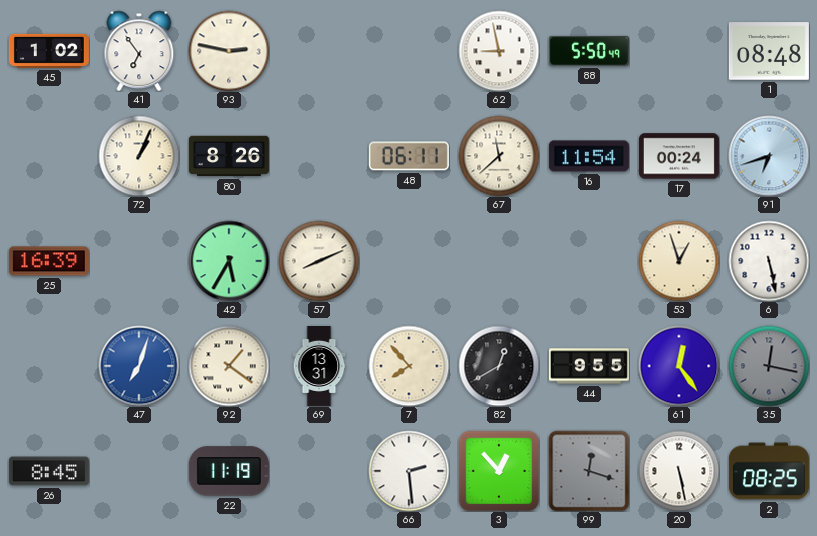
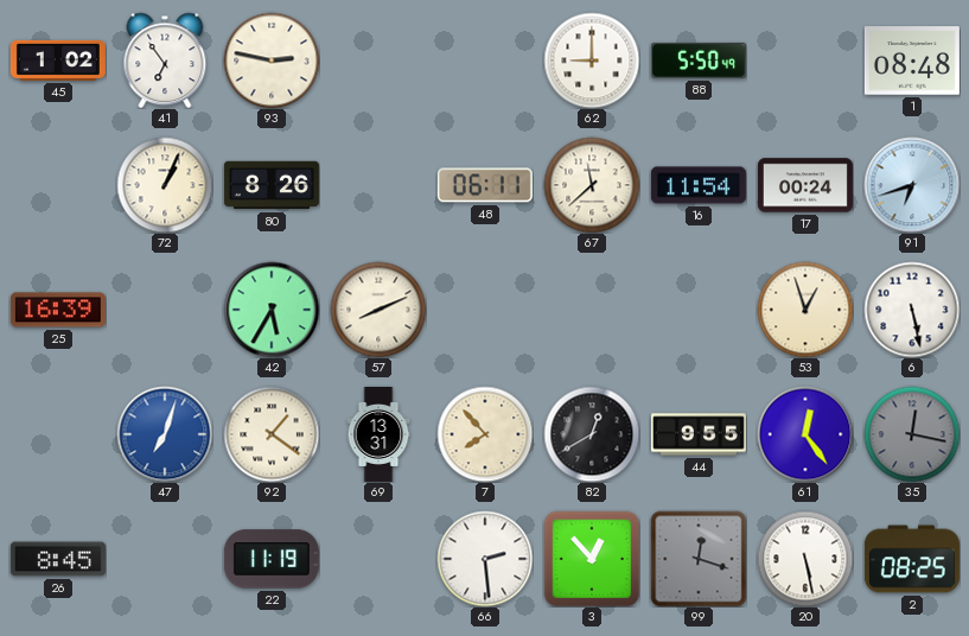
62: 8:58 -> 9:00 (592, 61)
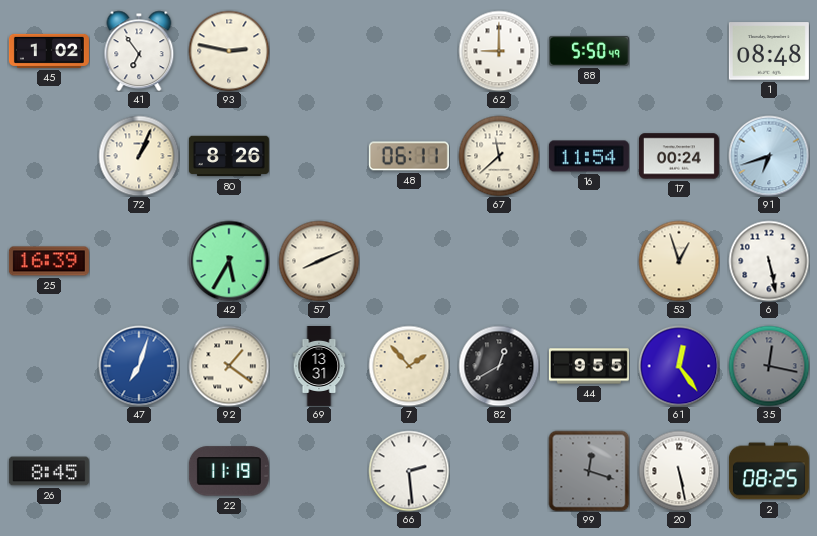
7: 7:53 -> 1:53 (409, 366)
3: 12:53 -> none (592, 559)
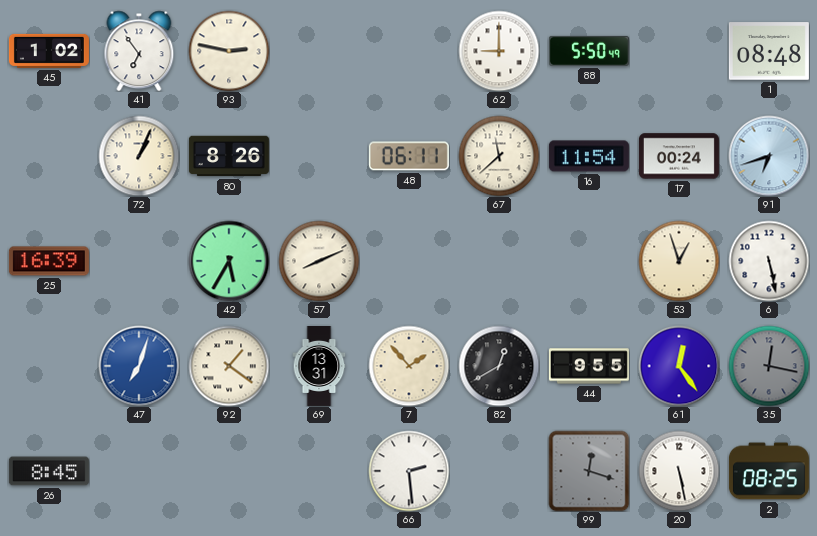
22: 11:19 -> none (229, 471)
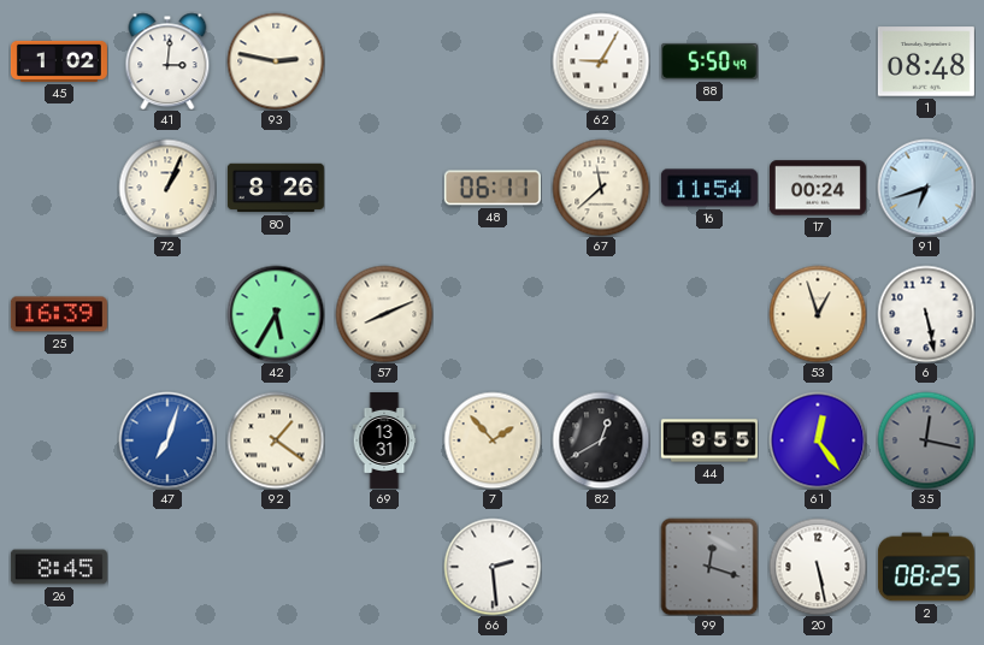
41: 6:54 -> 3:01 (167, 61)
62: 9:00 -> 9:05 (601, 61)
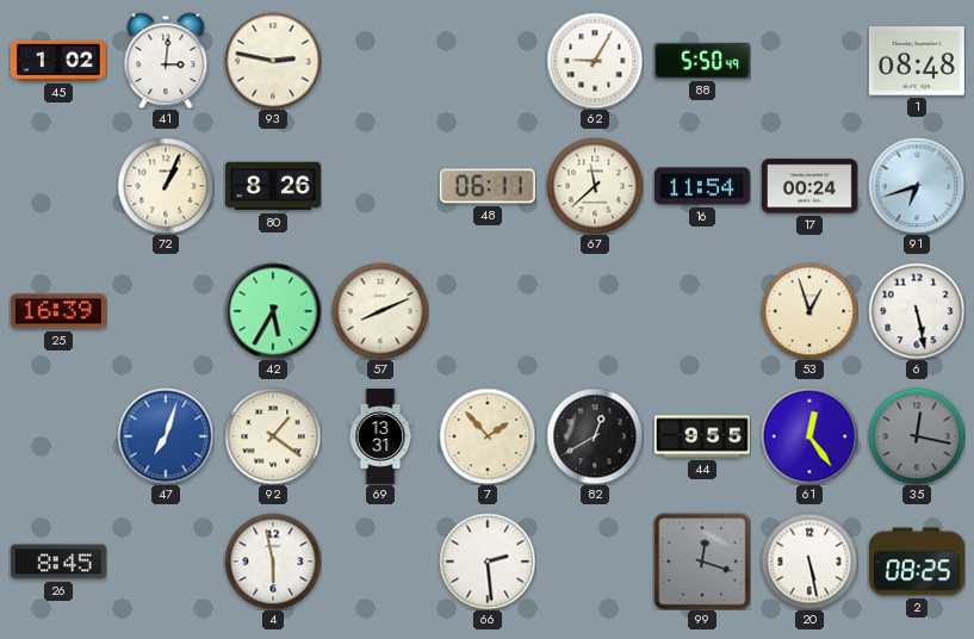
4: none -> 5:58 (273, 562)
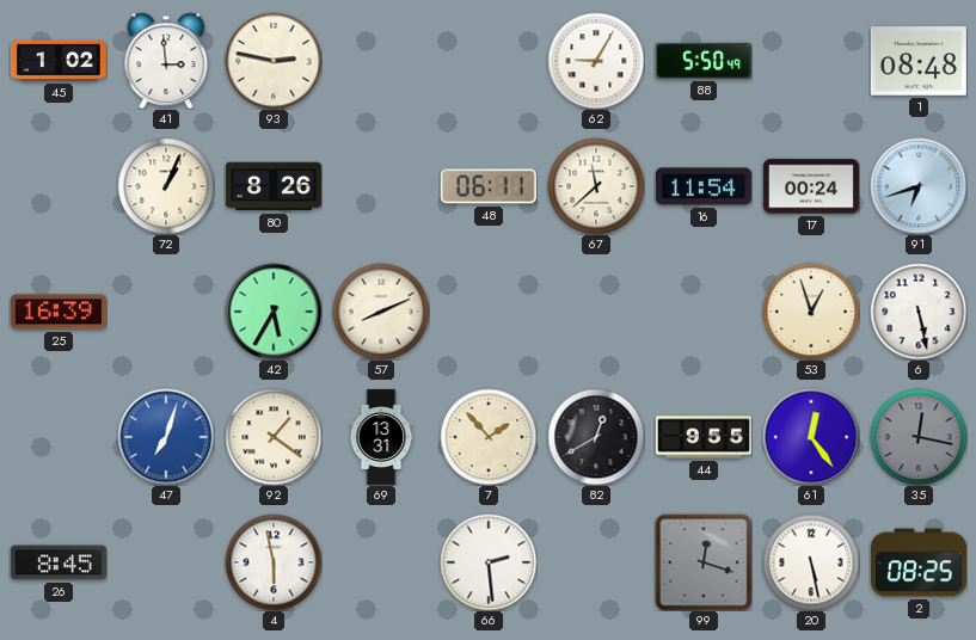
41: 3:01 -> 2:59 (166, 61)
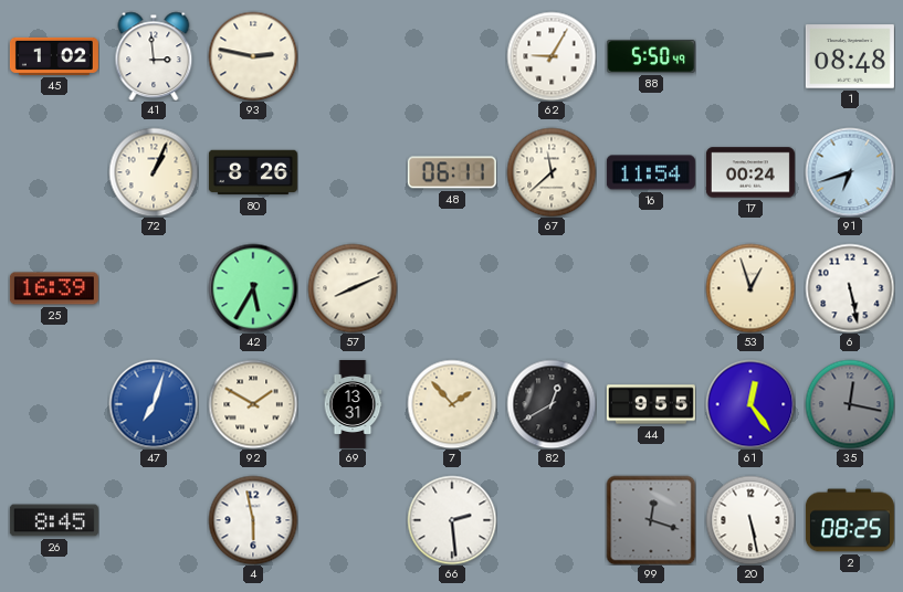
92: 1:21 -> 1:50 (253, 404)
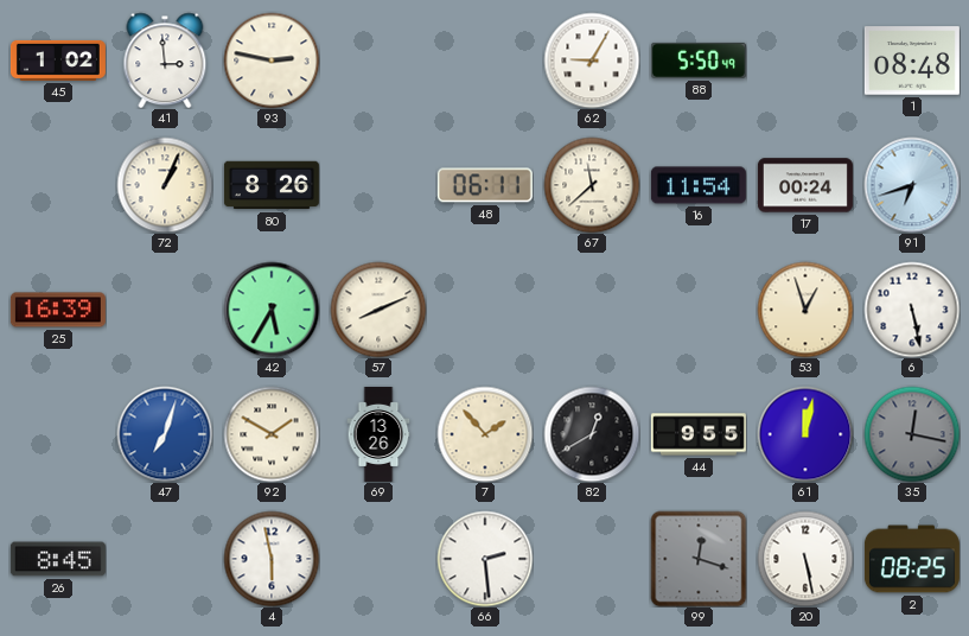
69: 13:31 -> 13:26 (378, 434)
61: 12:24 -> 12:02 (805, 434)
